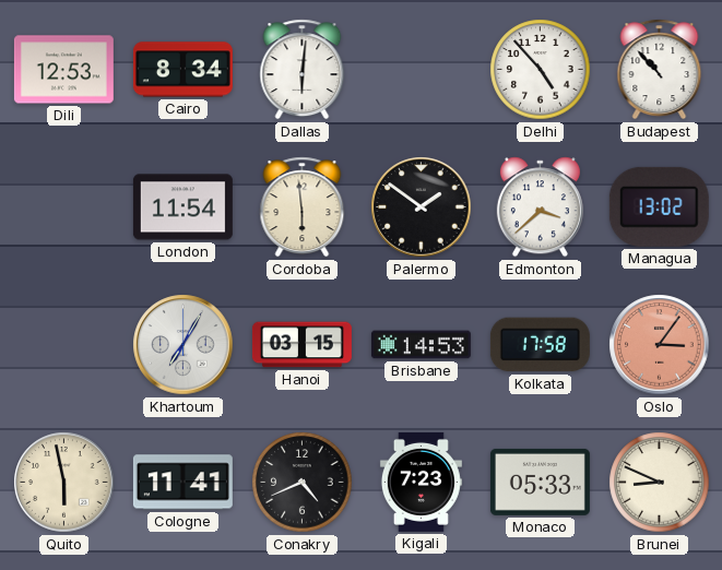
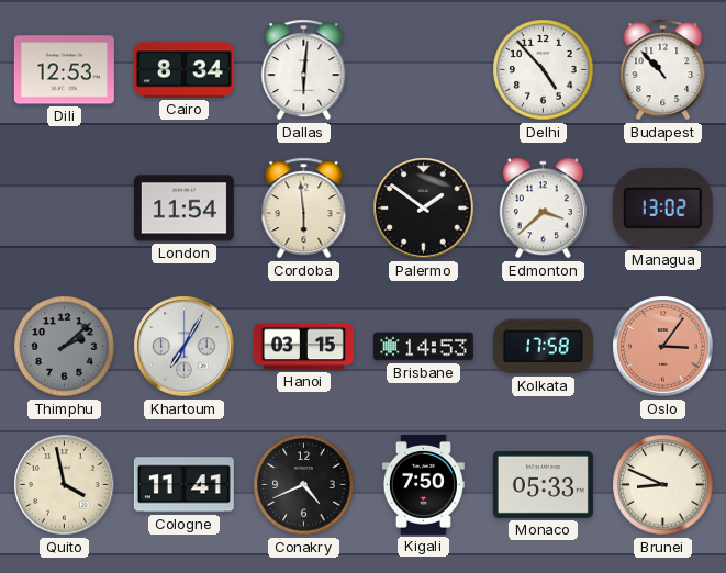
Thimphu: none -> 2:08 (65, 347)
Quito: 5:58 -> 3:58 (65, 485)
Kigali: 7:23 -> 7:50 (423, 484)
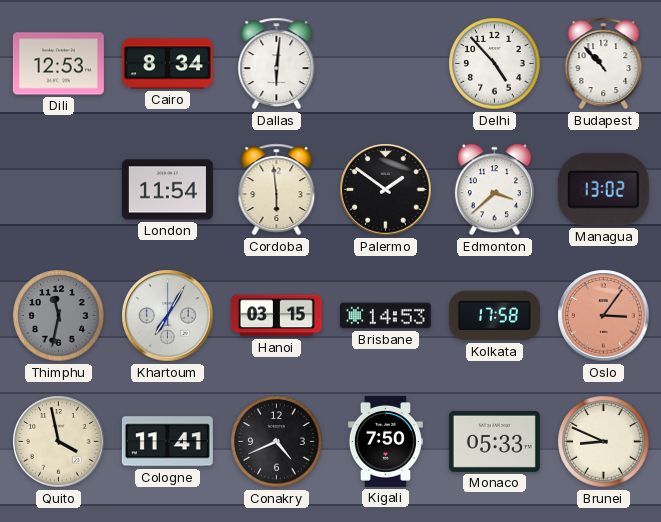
Thimphu: 2:08 -> 11:32 (59, 316)
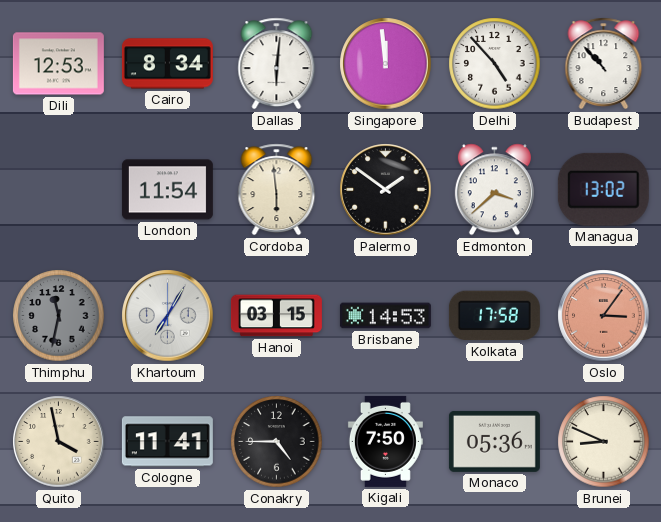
Singapore: none -> 11:59 (386, 64)
Conakry: 4:41 -> 4:45 (277, 442)
Monaco: 05:33 -> 05:36 (494, 441)
